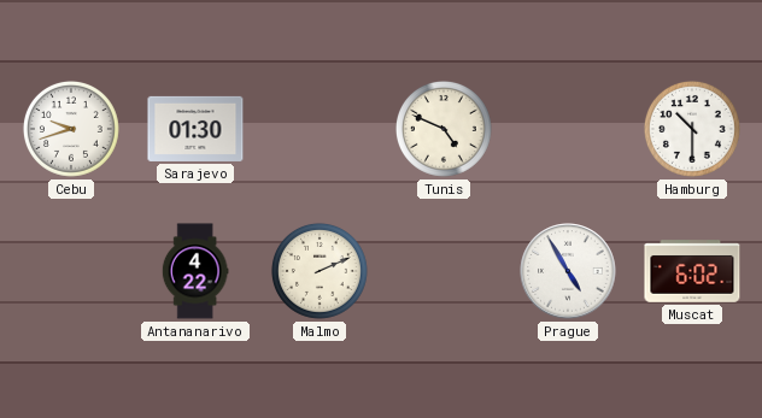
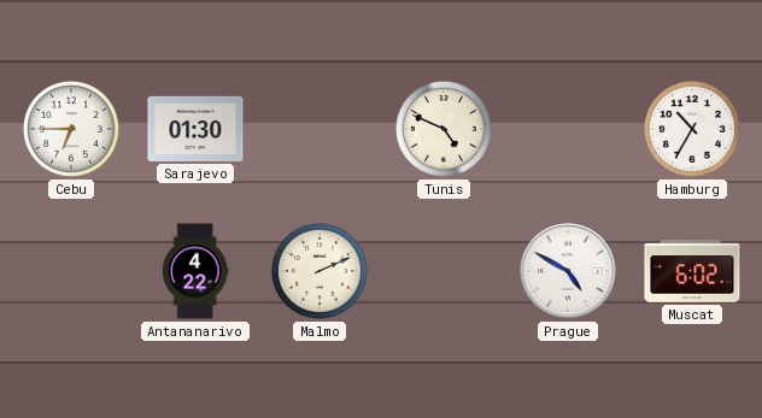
Cebu: 9:42 -> 6:45 (71, 129)
Hamburg: 10:30 -> 10:35 (692, 129)
Prague: 4:55 -> 4:50 (568, 271)
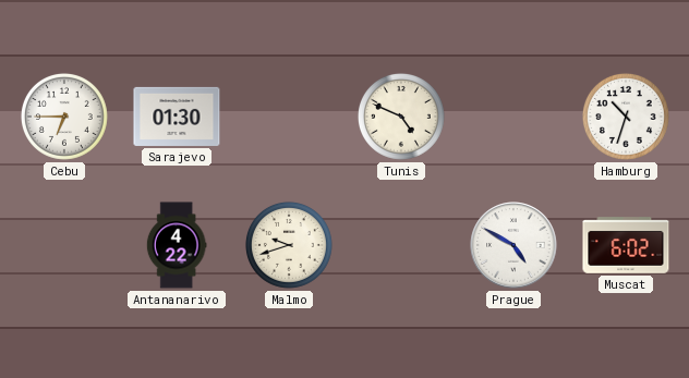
Hamburg: 10:35 -> 10:33 (626, 117)
Malmo: 2:11 -> 9:42 (289, 245)
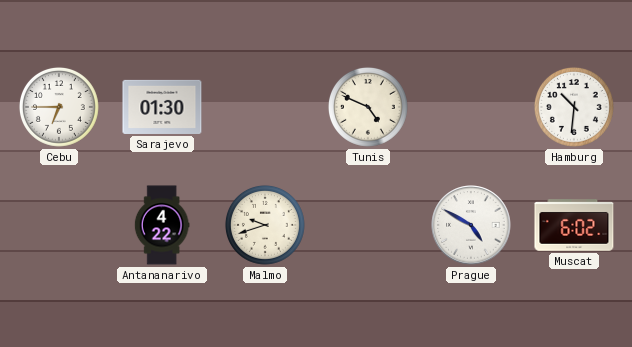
Hamburg: 10:33 -> 10:31 (574, 107)
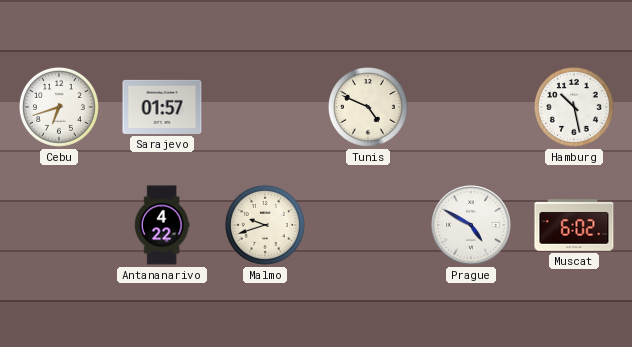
Cebu: 6:45 -> 6:42 (59, 107)
Sarajevo: 01:30 -> 01:57 (162, 107)
Hamburg: 10:31 -> 10:28 (574, 107)
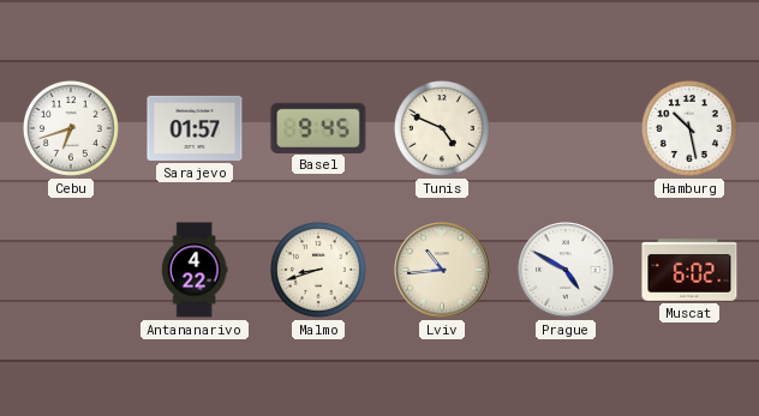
Basel: none -> 9:45 (318, 127)
Malmo: 9:42 -> 8:42 (318, 270)
Lviv: none -> 10:44 (442, 270)
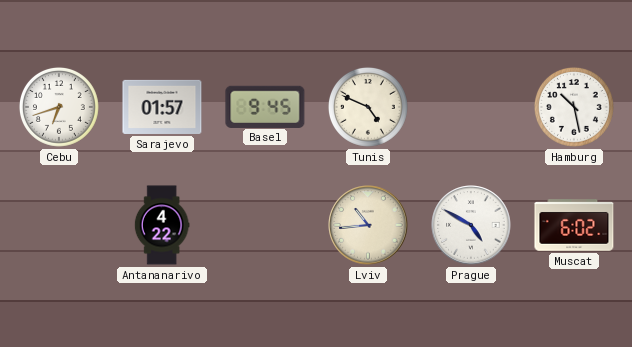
Malmo: 8:42 -> none (318, 270)
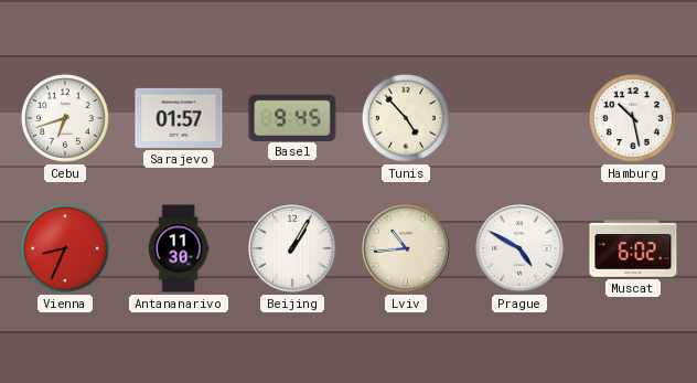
Tunis: 4:49 -> 4:53 (406, 118)
Vienna: none -> 8:34 (65, 248)
Antananarivo: 4:22 -> 11:30 (179, 248)
Beijing: none -> 1:05 (292, 248)
